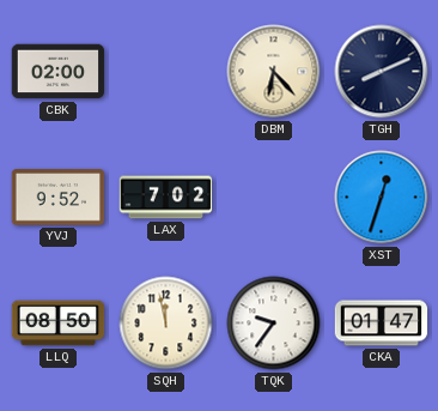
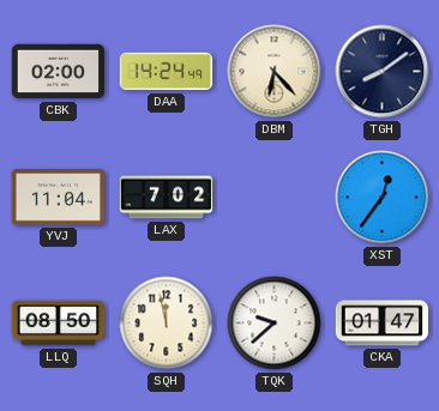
DAA: none -> 14:24 (167, 72)
TGH: 8:11 -> 8:09 (383, 72)
YVJ: 9:52 -> 11:04 (59, 198)
XST: 12:33 -> 12:36 (383, 198)
TQK: 9:36 -> 9:38 (275, 324)
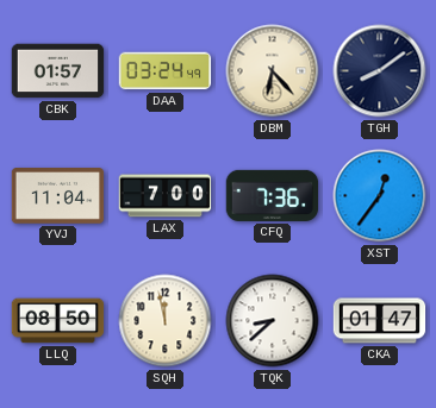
CBK: 02:00 -> 01:57 (58, 71)
DAA: 14:24 -> 03:24 (166, 71)
LAX: 7:02 -> 7:00 (166, 196)
CFQ: none -> 7:36 (273, 195)
TQK: 9:38 -> 8:38 (273, 321)
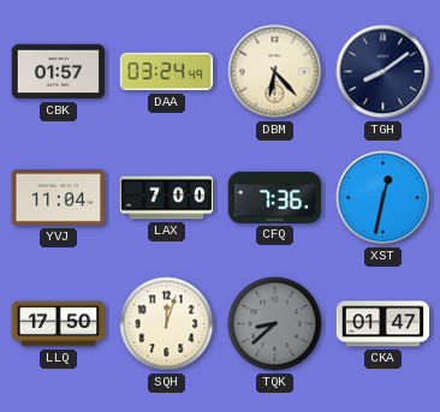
XST: 12:36 -> 12:32 (383, 198)
LLQ: 08:50 -> 17:50 (59, 324)
SQH: 11:58 -> 12:03 (167, 324)
TQK dial: white -> grey (275, 324)
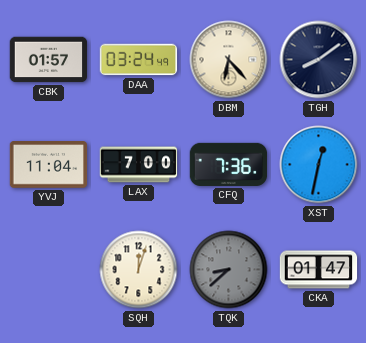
LLQ: 17:50 -> none (59, 324)
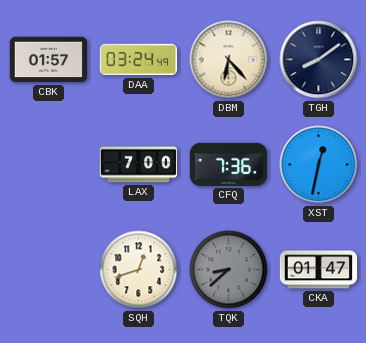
YVJ: 11:04 -> none (49, 165)
SQH: 12:03 -> 12:42 (139, 270)
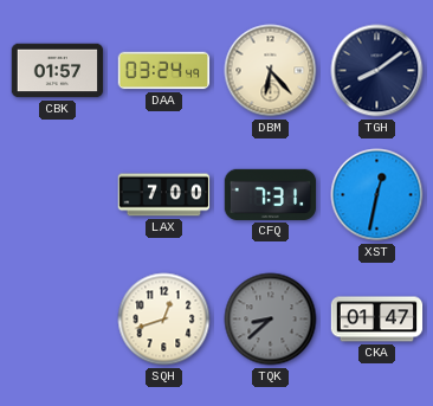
CFQ: 7:36 -> 7:31 (271, 194)
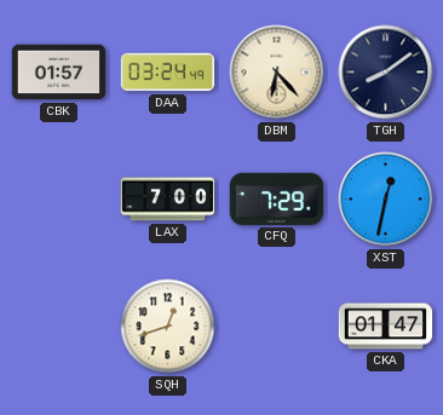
CFQ: 7:31 -> 7:29 (277, 198)
TQK: 8:38 -> none (271, 320)
